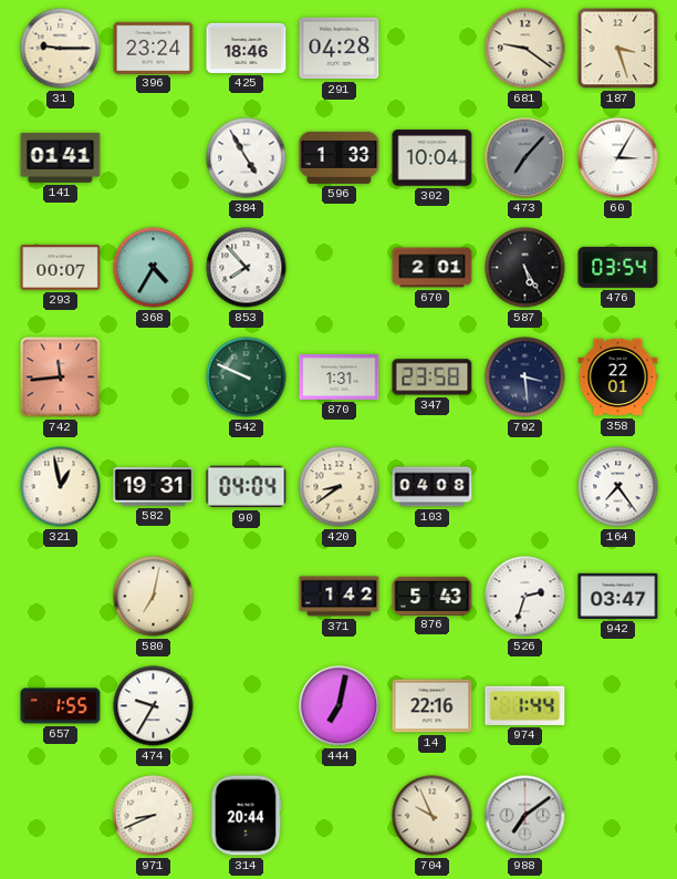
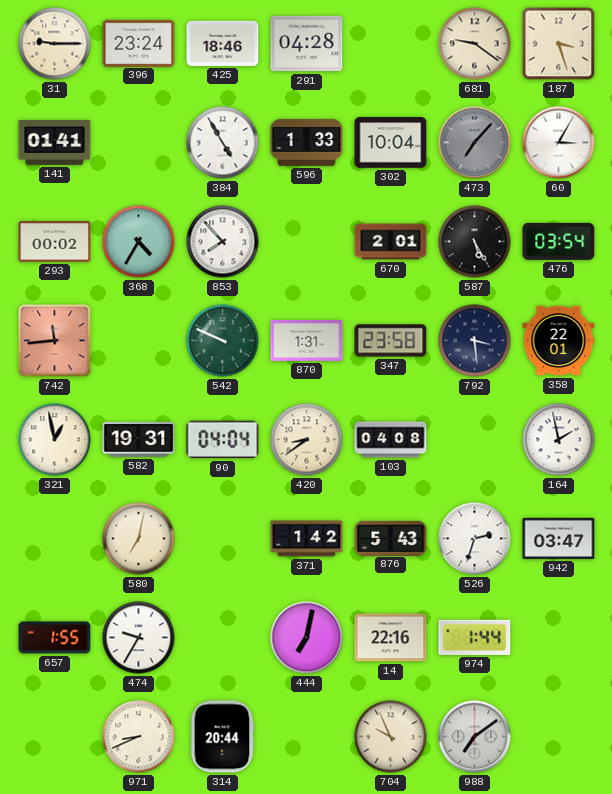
293: 00:07 -> 00:02 (55, 242)
164: 7:24 -> 1:58 (559, 440)
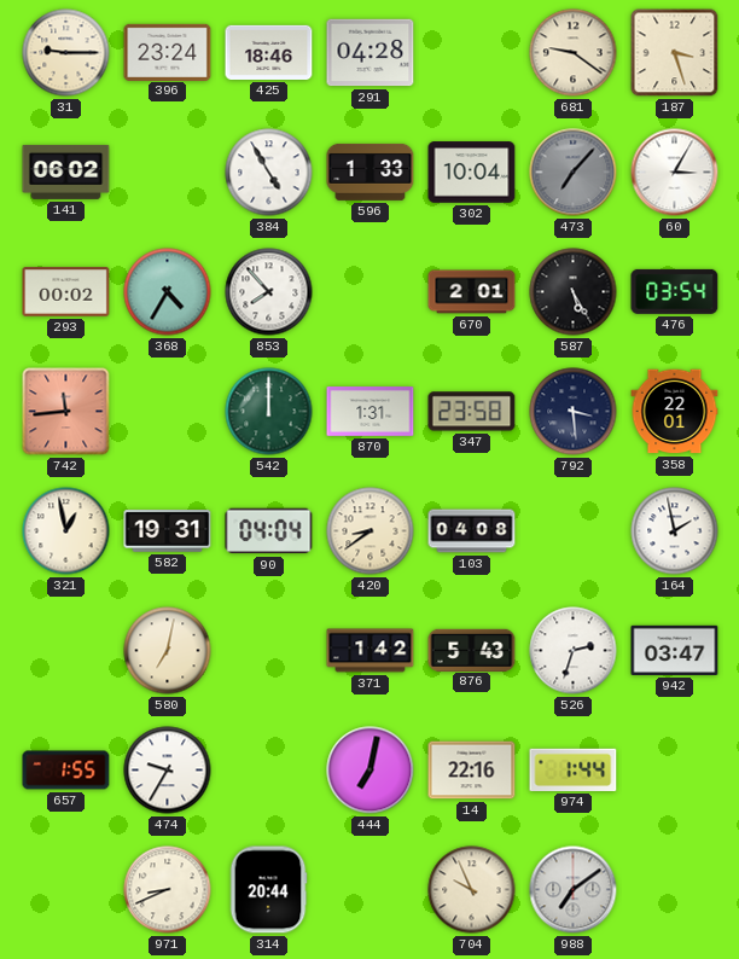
141: 01:41 -> 06:02 (66, 172)
542: 9:49 -> 12:00 (269, 412)
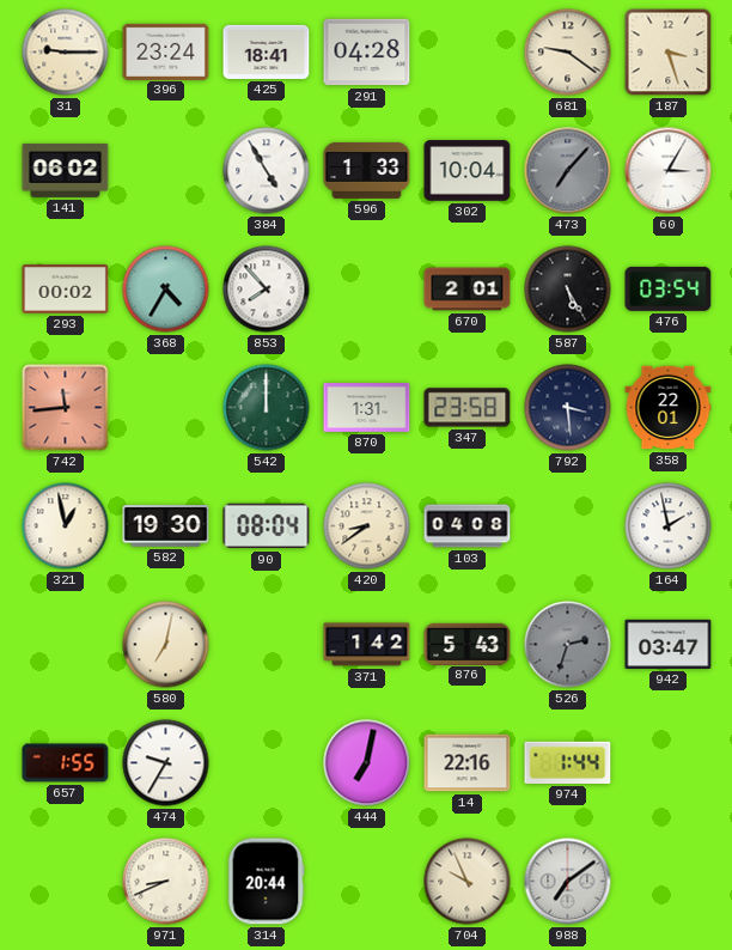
425: 18:46 -> 18:41 (267, 51)
582: 19:31 -> 19:30 (166, 526)
90: 04:04 -> 08:04 (267, 526)
526 dial: white -> grey (568, 645)
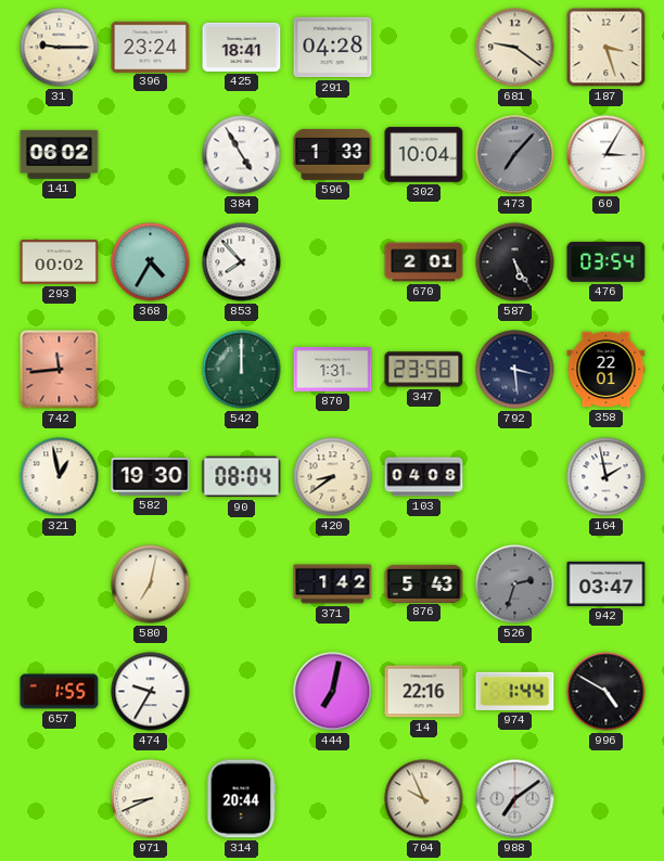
996: none -> 4:50 (606, 692)
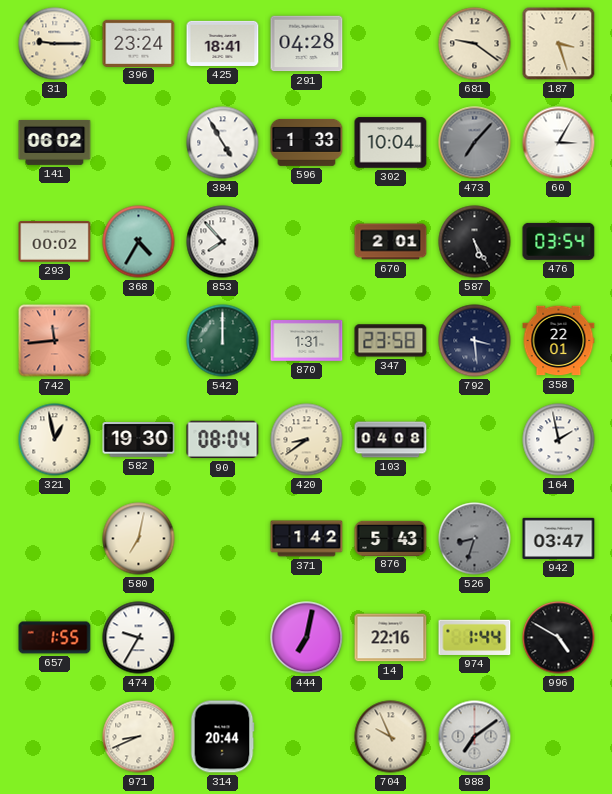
526: 2:33 -> 8:33 (475, 539)
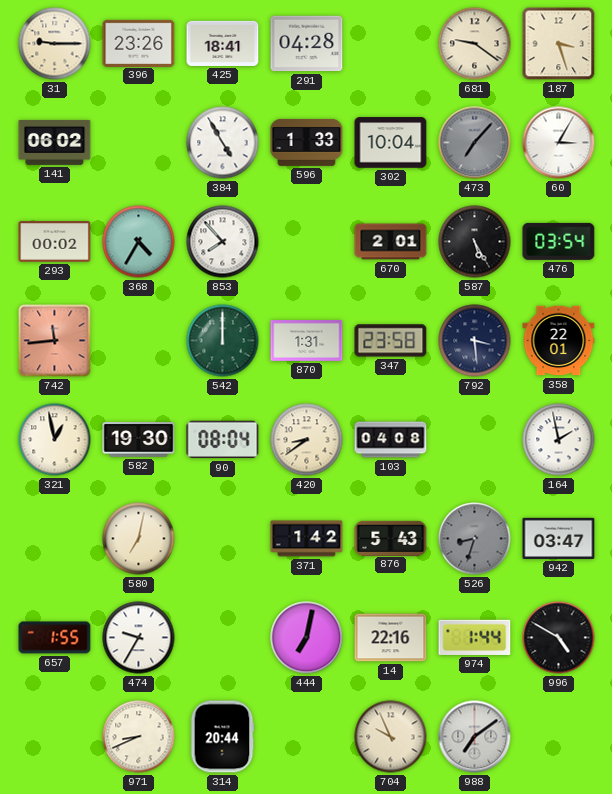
396: 23:24 -> 23:26 (139, 43)
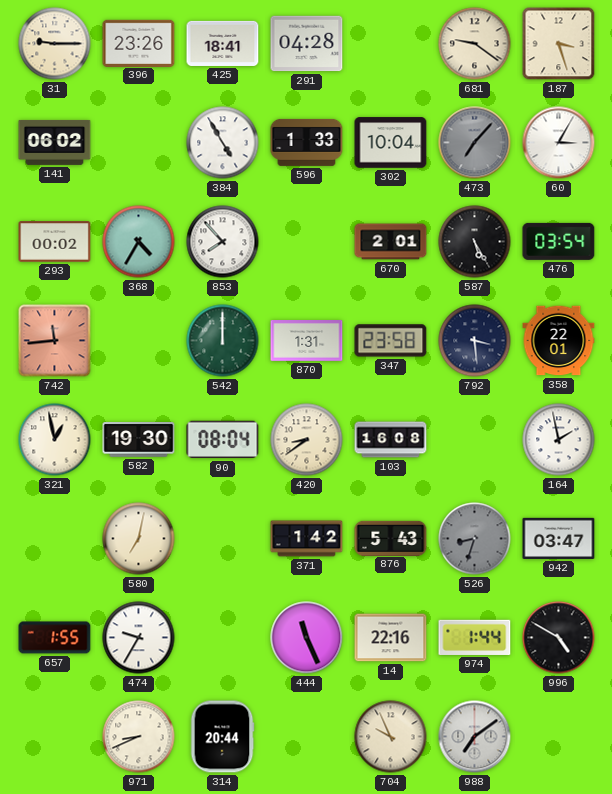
103: 04:08 -> 16:08 (391, 440)
444: 7:02 -> 11:26 (307, 638)
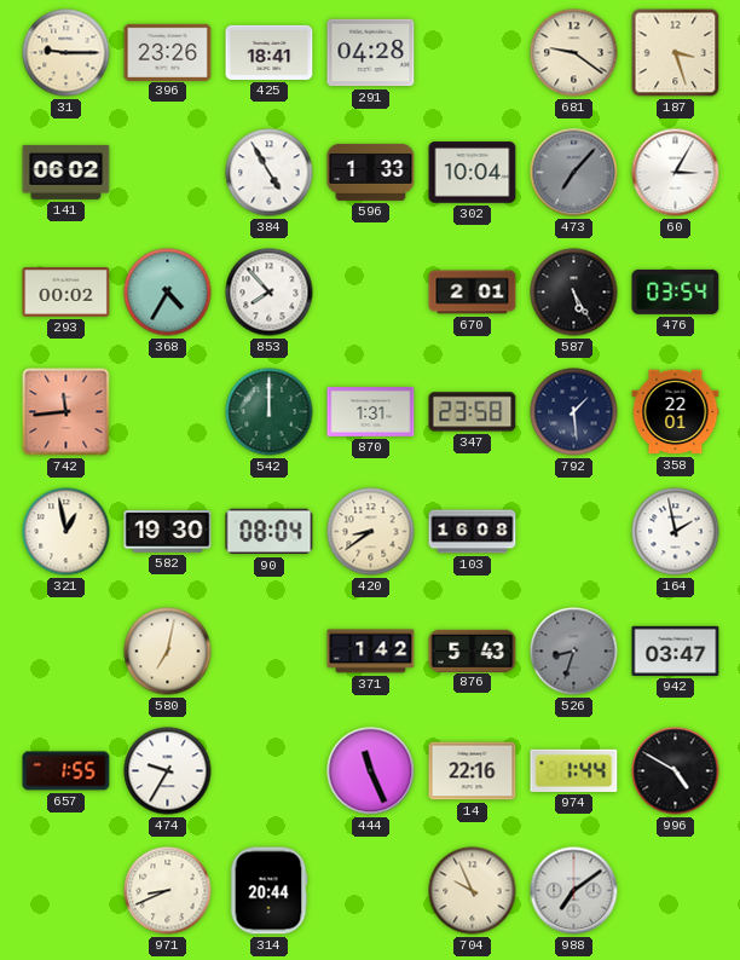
792: 3:29 -> 1:29 (574, 412)
